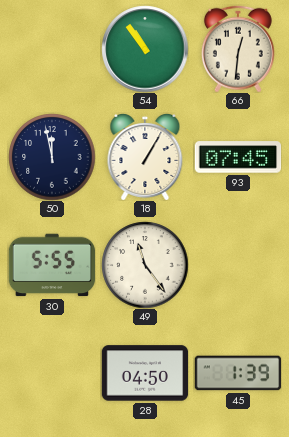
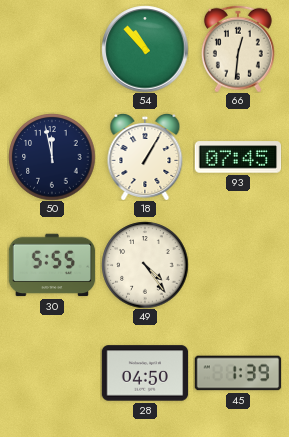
54: 10:54 -> 10:53 (145, 49)
49: 11:24 -> 4:24 (145, 265)
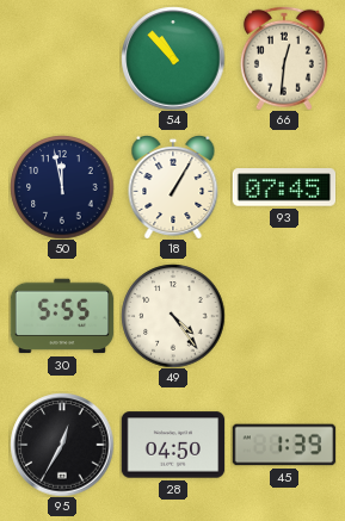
95: none -> 12:35 (62, 445)
